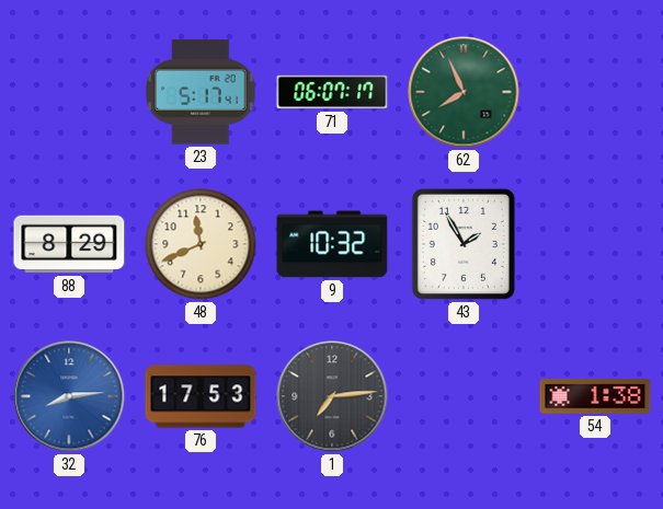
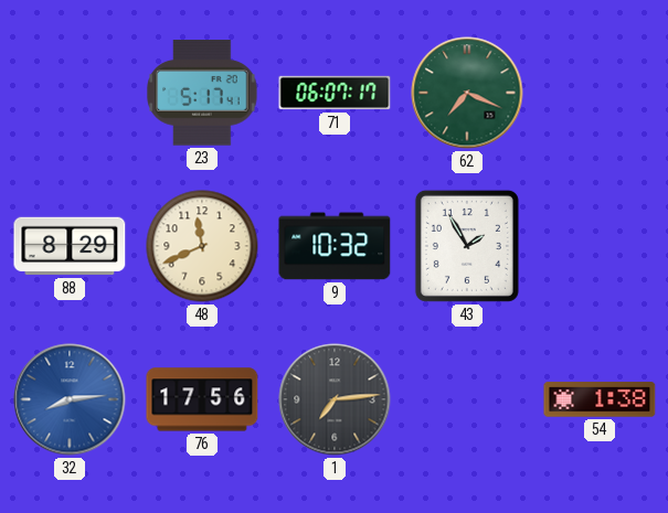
62: 7:56 -> 7:19 (467, 93)
76: 17:53 -> 17:56 (202, 399)
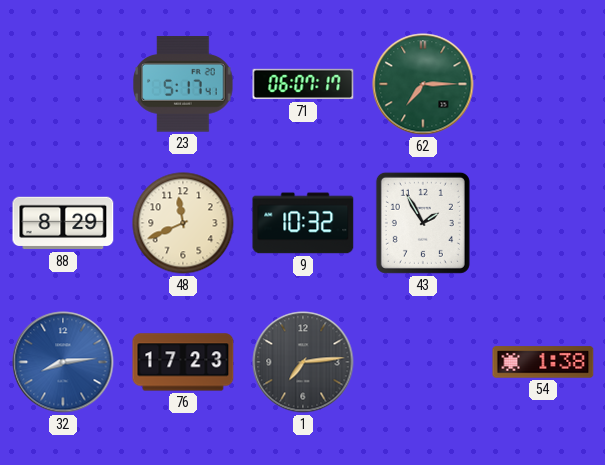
62: 7:19 -> 7:15 (423, 84)
76: 17:56 -> 17:23 (183, 362)
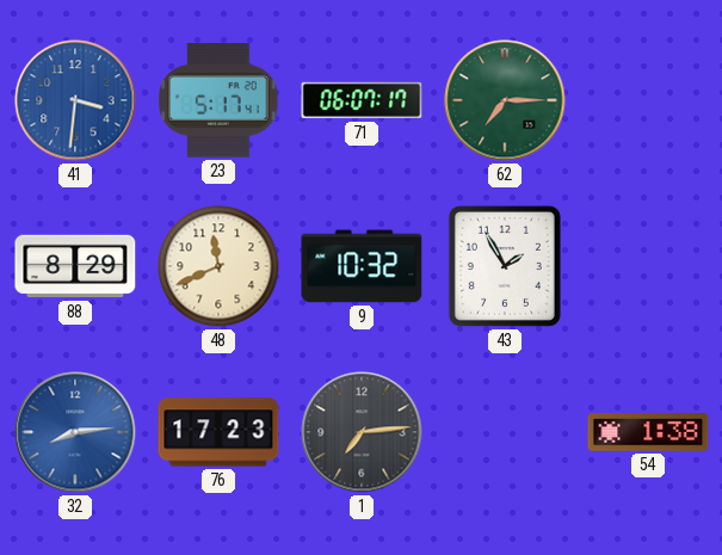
41: none -> 3:31 (75, 100)
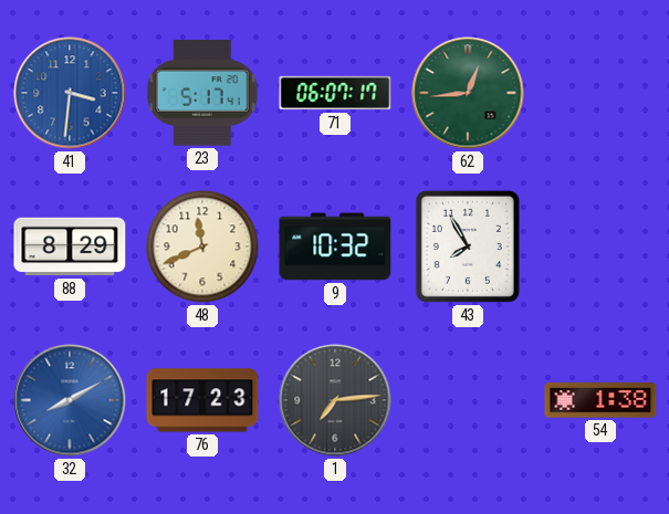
62: 7:15 -> 12:44 (468, 93)
43: 1:55 -> 7:55 (468, 246)
32: 8:14 -> 8:10 (70, 400)
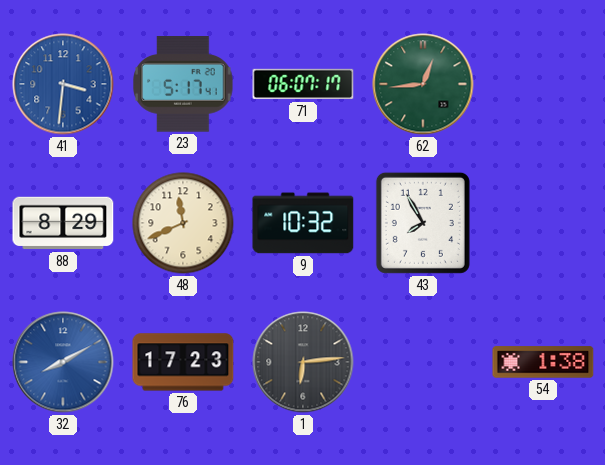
1: 7:14 -> 6:14 (303, 362)
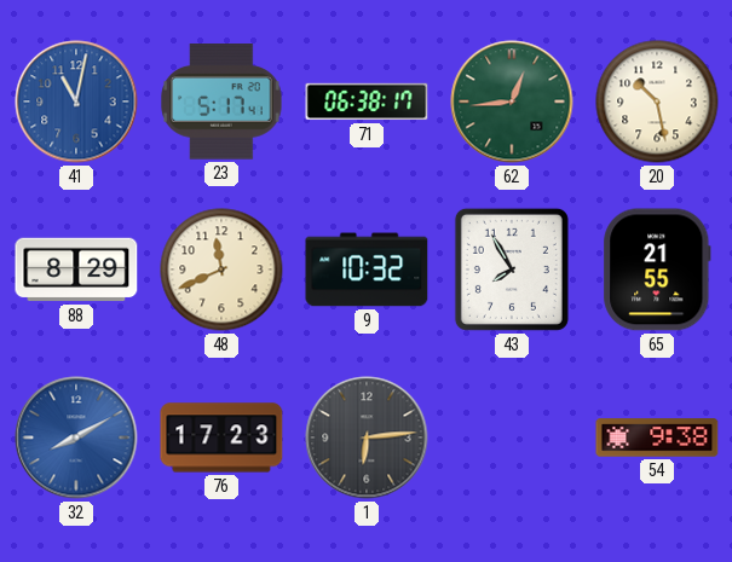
41: 3:31 -> 11:02 (76, 102)
71: 06:07 -> 06:38 (367, 102)
20: none -> 10:28 (657, 102)
65: none -> 21:55 (657, 270)
54: 1:38 -> 9:38 (657, 438)
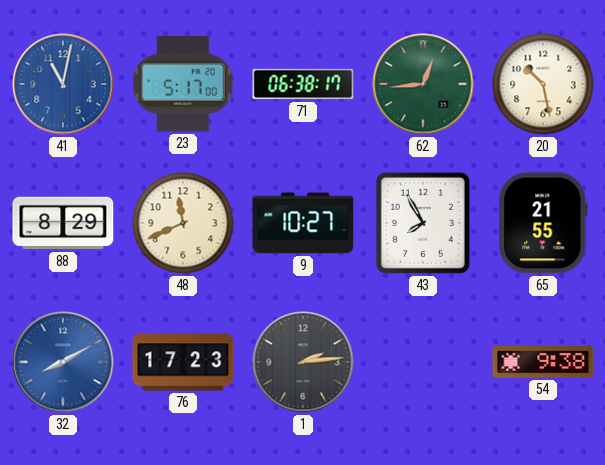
23: 5:17:41 -> 5:17:00 (183, 84)
9: 10:32 -> 10:27 (303, 223)
1: 6:14 -> 2:14 (303, 362)
